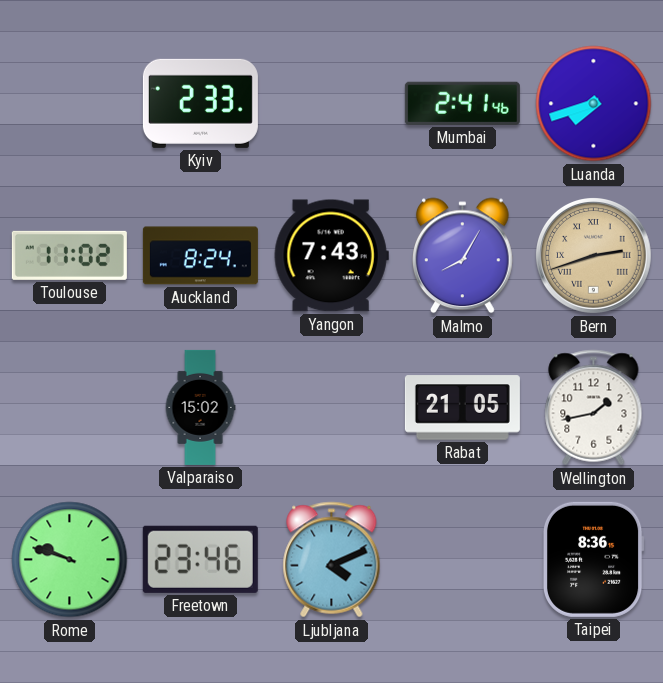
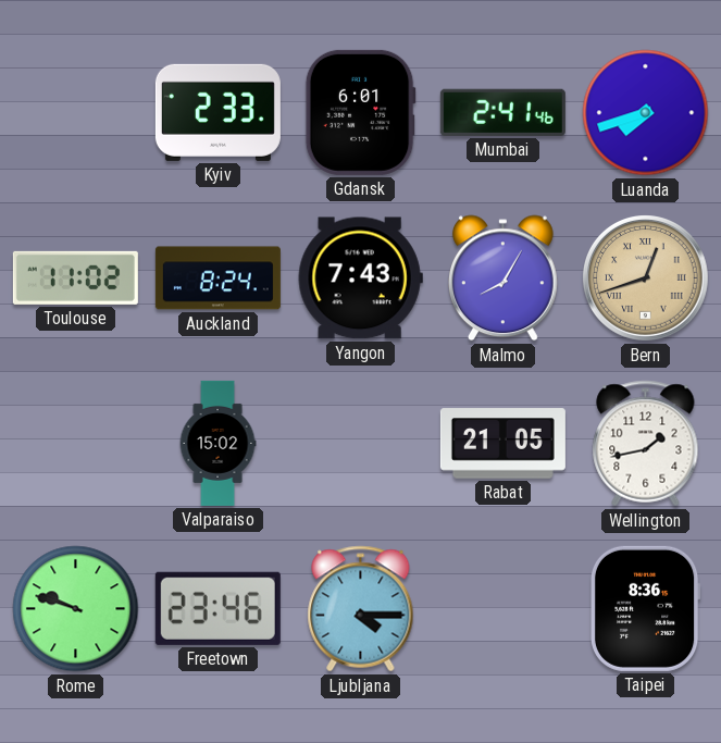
Gdansk: none -> 6:01 (360, 112)
Bern: 2:42 -> 12:42 (646, 278)
Ljubljana: 4:11 -> 4:15 (361, 609)
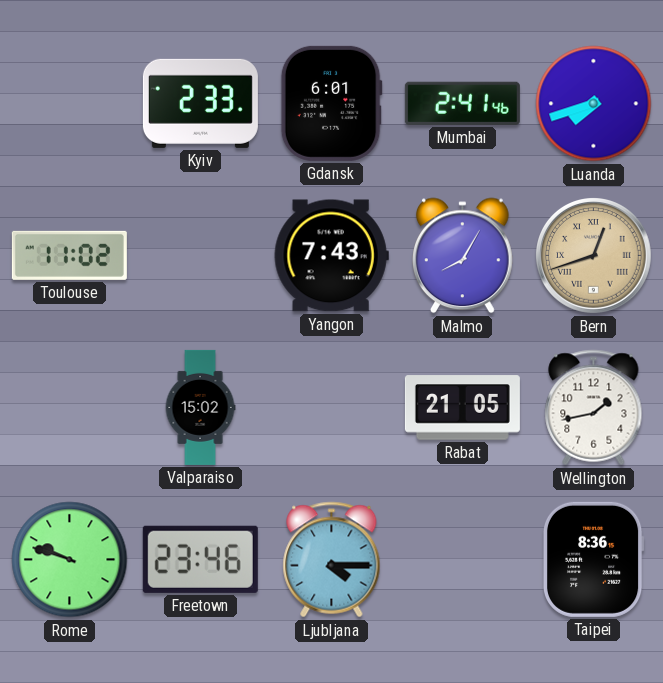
Auckland: 8:24 -> none (217, 278)
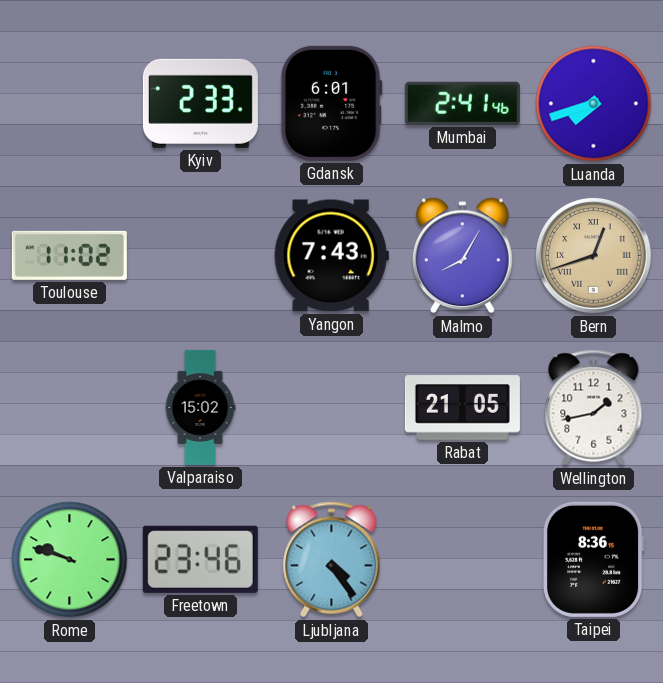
Ljubljana: 4:15 -> 4:24 (332, 560)
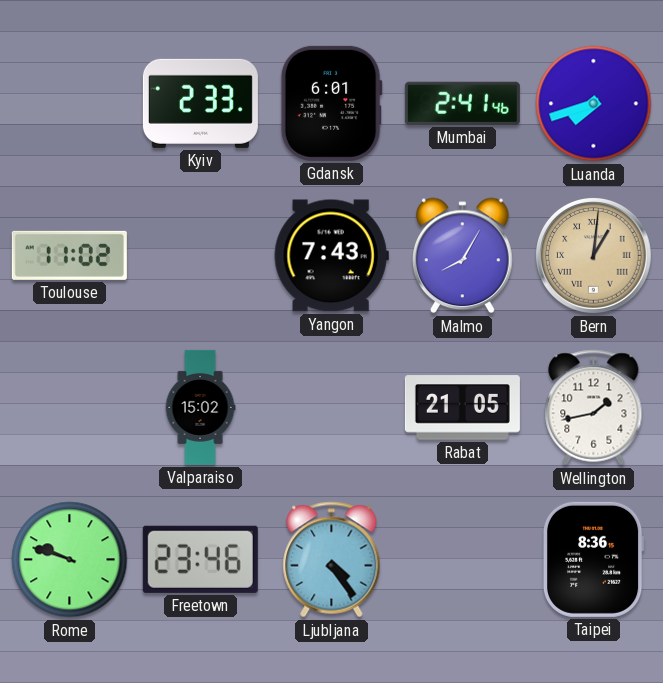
Bern: 12:42 -> 1:01 (594, 256)
